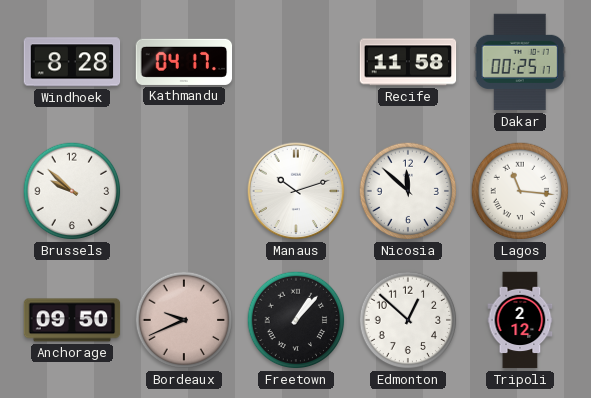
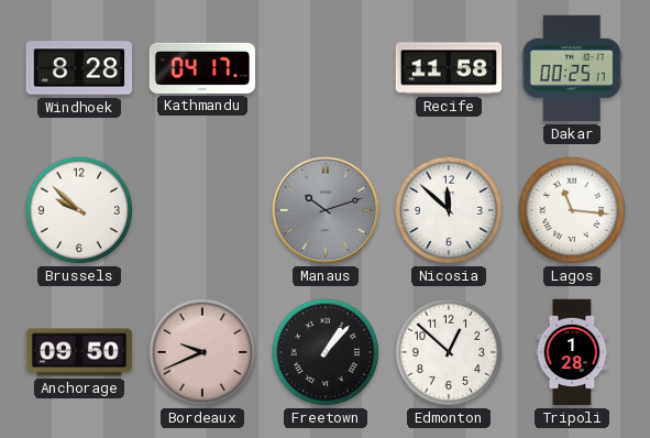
Manaus dial: white -> grey (326, 210)
Tripoli: 2:12 -> 1:28 (572, 352)
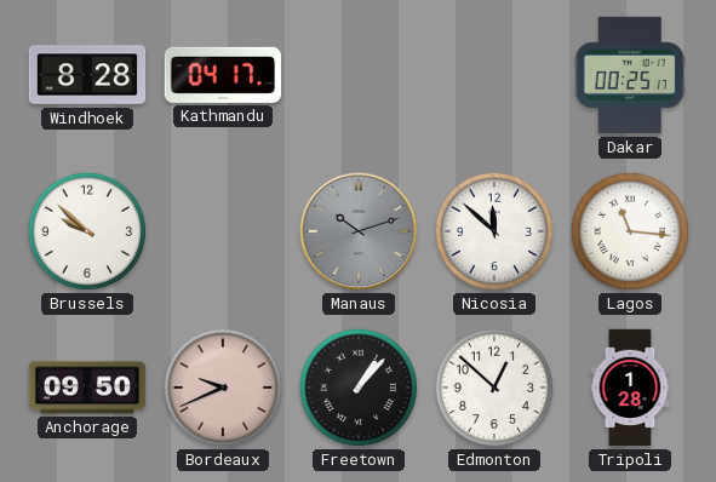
Recife: 11:58 -> none (449, 68)
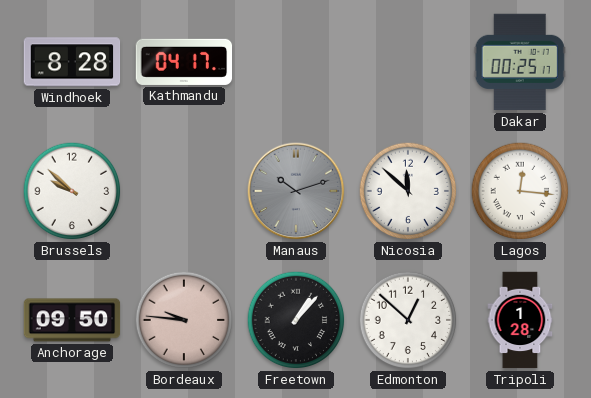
Lagos: 11:16 -> 12:16 (520, 191)
Bordeaux: 9:41 -> 9:46 (184, 320)
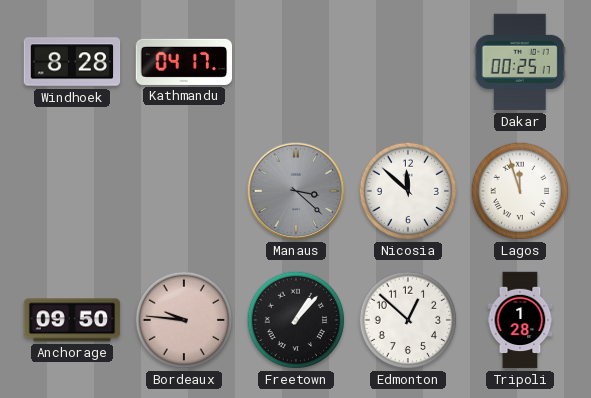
Brussels: 9:52 -> none (72, 191)
Manaus: 10:12 -> 3:22 (296, 191)
Lagos: 12:16 -> 11:57 (520, 191)
